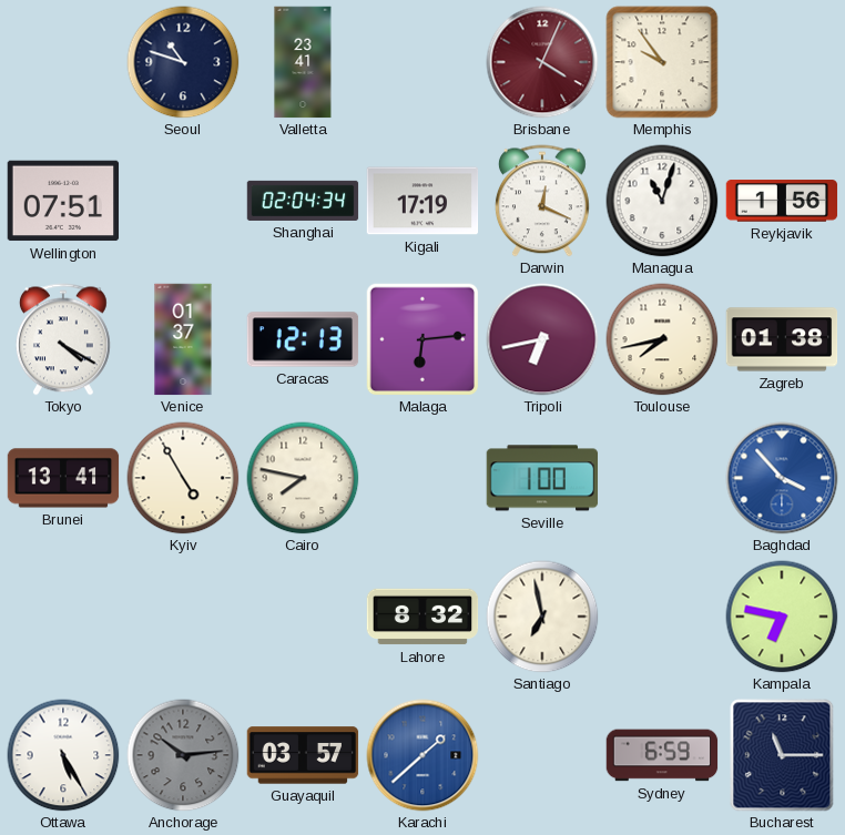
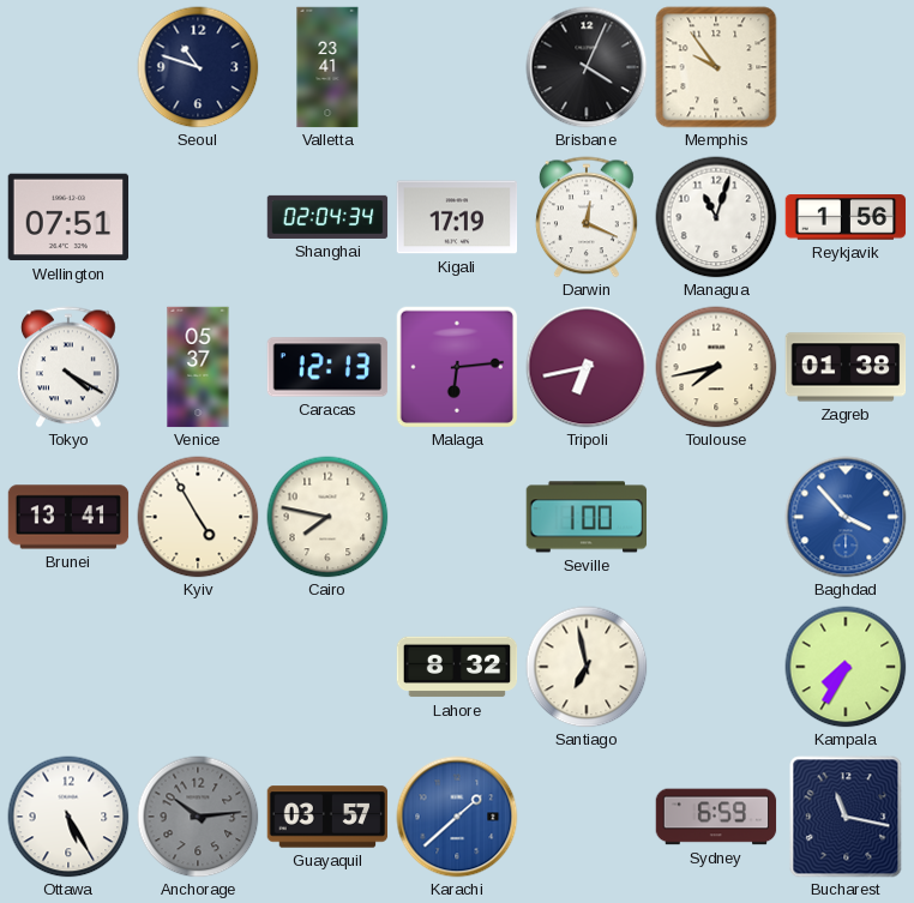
Brisbane dial: burgundy -> black (587, 67)
Venice: 01:37 -> 05:37 (198, 367)
Kampala: 6:47 -> 7:35 (846, 667)
Bucharest: 11:15 -> 11:17 (846, 817)
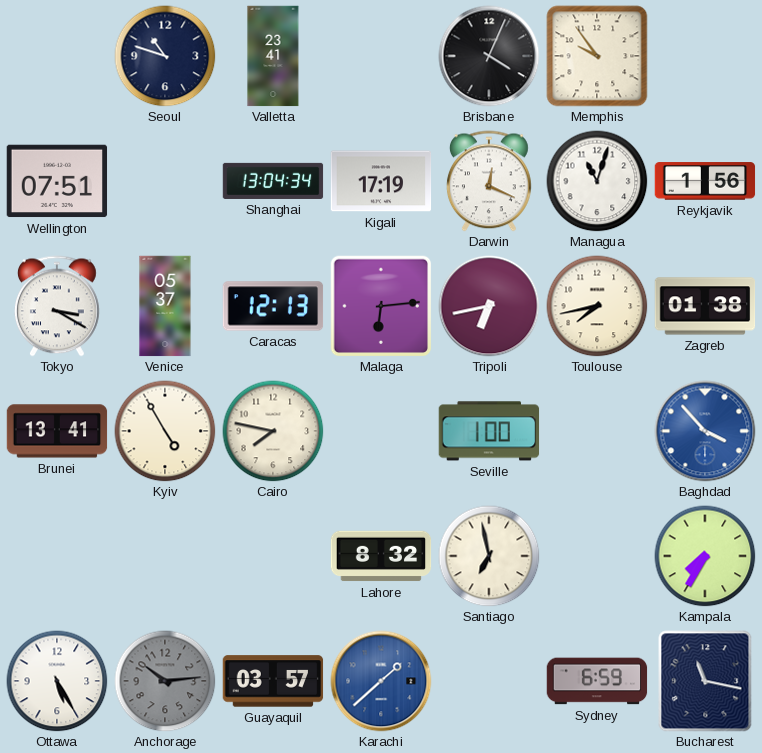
Shanghai: 02:04 -> 13:04 (273, 181)
Tokyo: 4:20 -> 3:20 (57, 306)
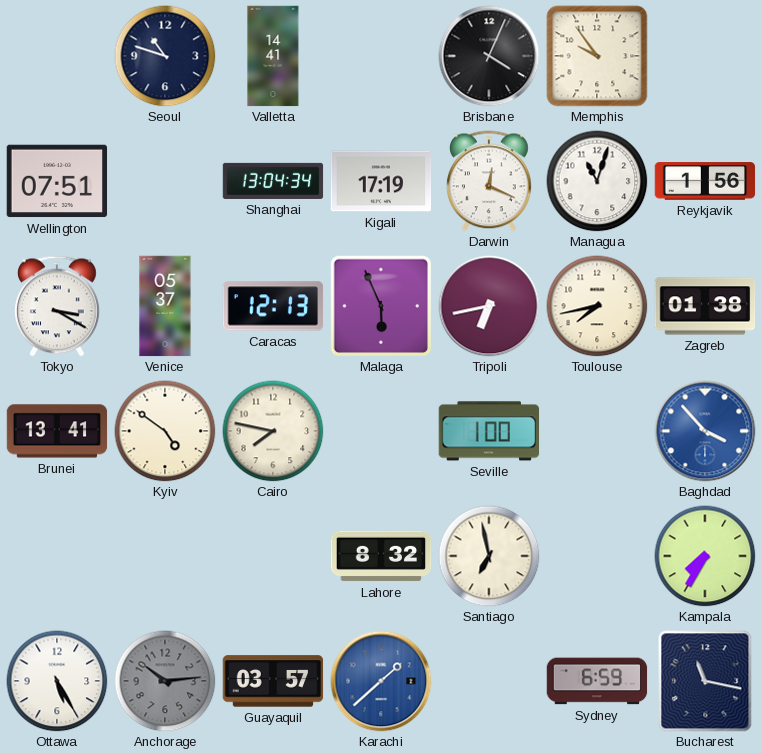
Valletta: 23:41 -> 14:41 (273, 56)
Malaga: 6:14 -> 5:56 (381, 306)
Kyiv: 4:55 -> 4:51 (165, 431)
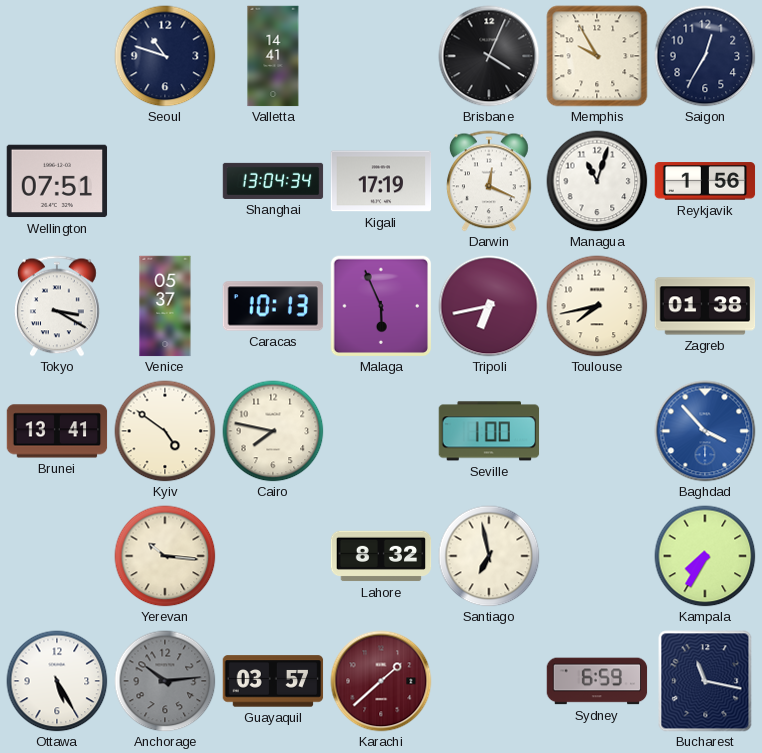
Memphis: 9:54 -> 9:55 (597, 56)
Saigon: none -> 12:35 (705, 56)
Caracas: 12:13 -> 10:13 (273, 306)
Yerevan: none -> 10:16 (165, 556)
Karachi dial: blue -> burgundy (381, 681)
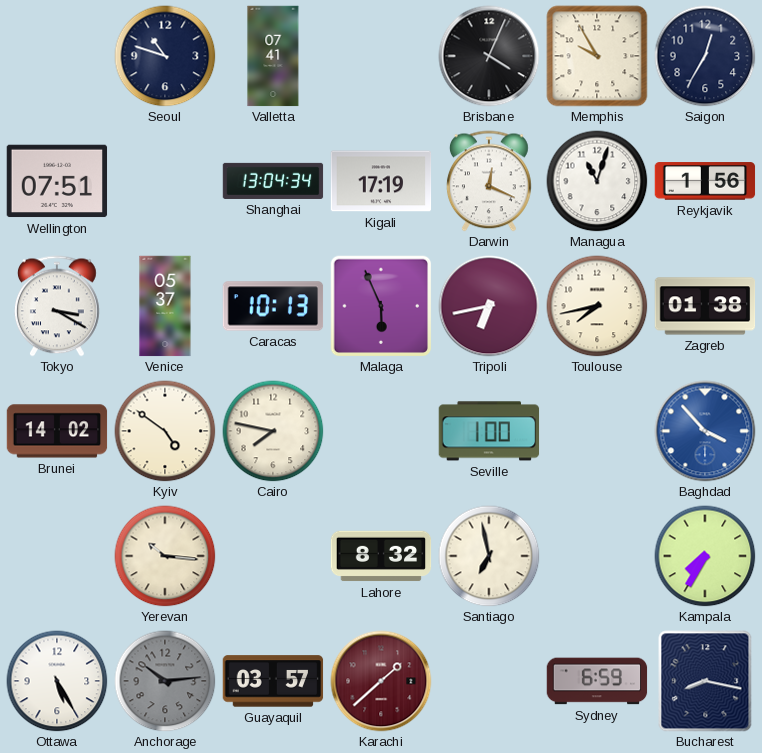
Valletta: 14:41 -> 07:41 (273, 56)
Brunei: 13:41 -> 14:02 (57, 431)
Bucharest: 11:17 -> 8:17 (705, 681)
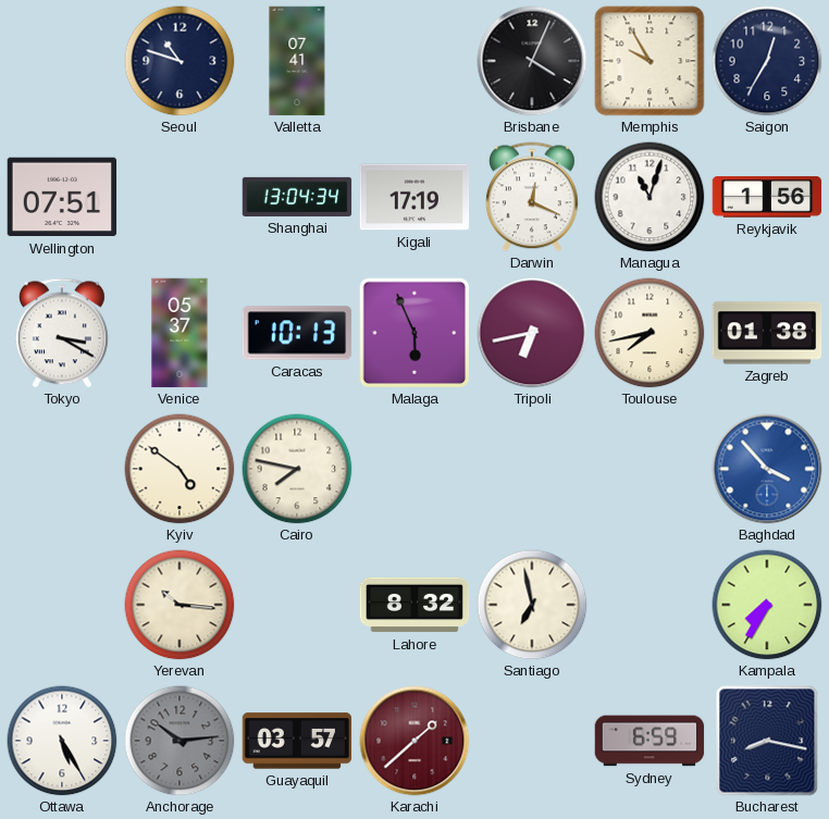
Brunei: 14:02 -> none (57, 431)
Seville: 1:00 -> none (489, 431)
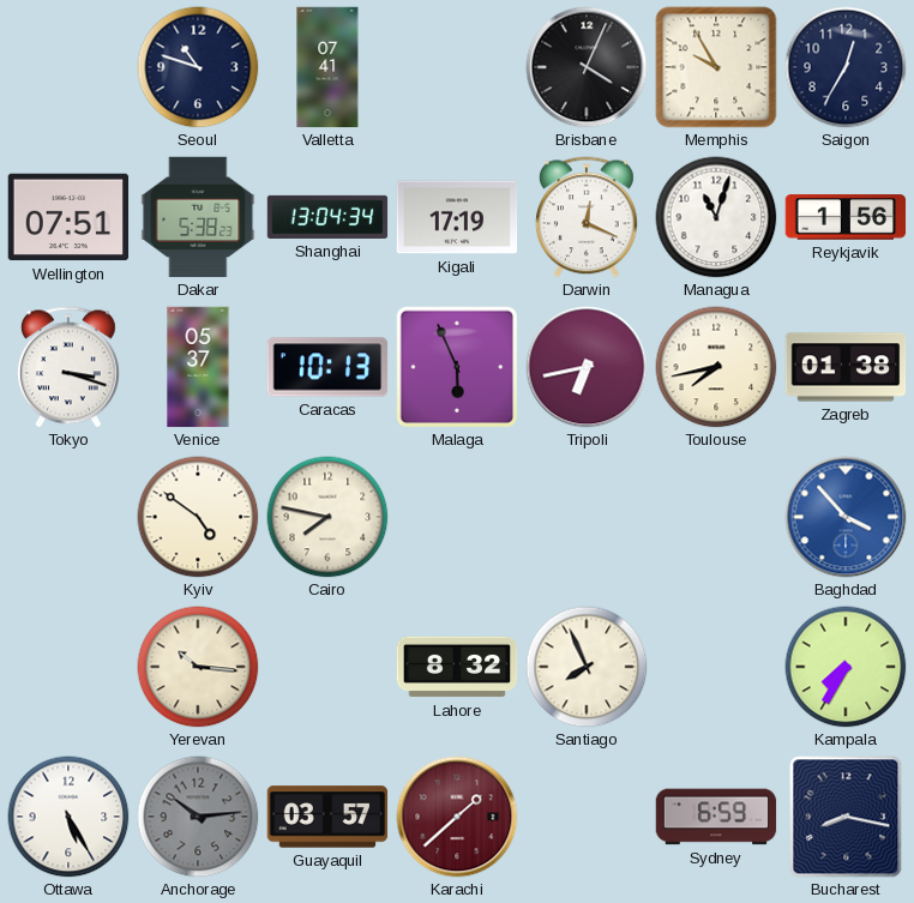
Dakar: none -> 5:38 (198, 217)
Tokyo: 3:20 -> 3:18 (68, 367)
Santiago: 6:58 -> 7:56 (587, 667)
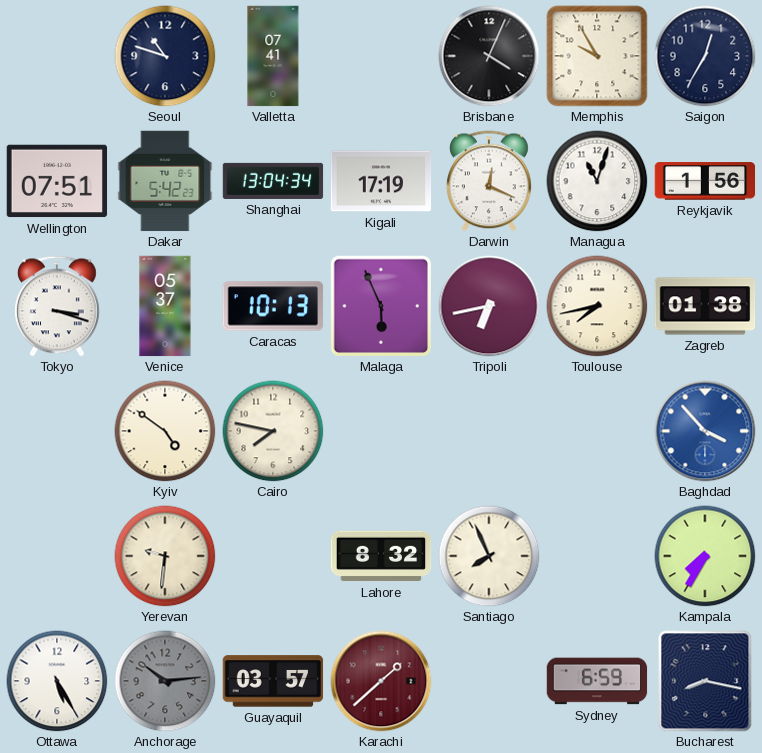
Dakar: 5:38 -> 5:42 (165, 181)
Yerevan: 10:16 -> 9:31 (165, 556)
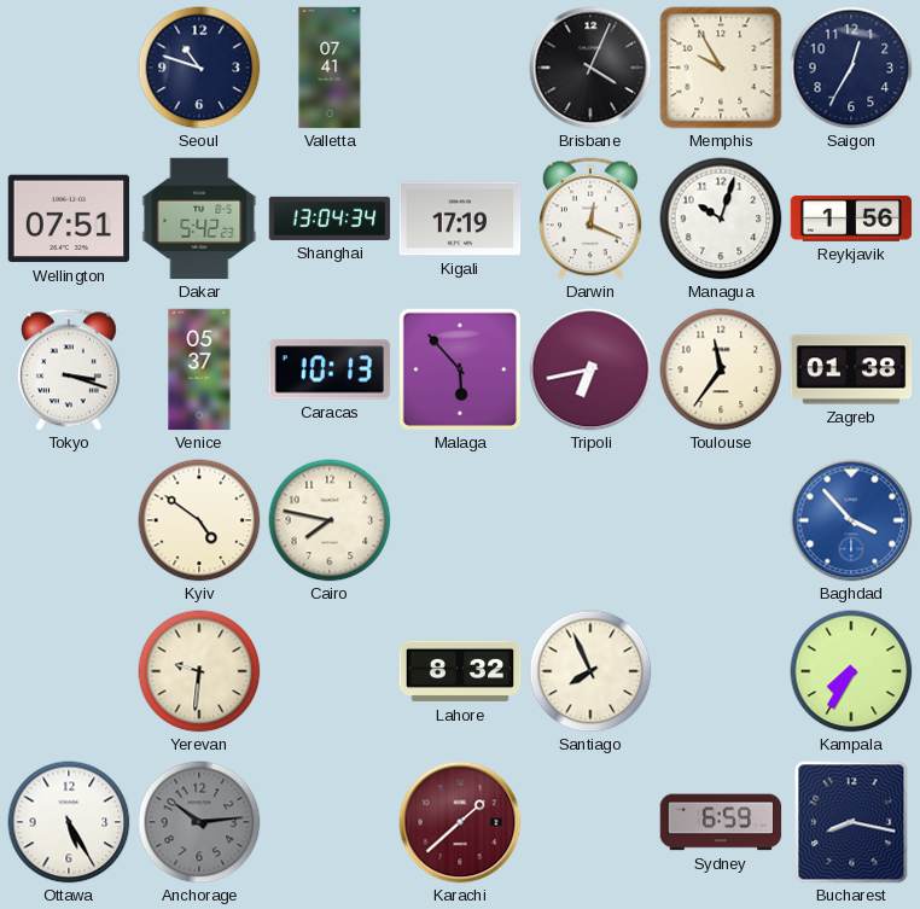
Managua: 11:03 -> 10:03 (721, 218)
Malaga: 5:56 -> 5:53 (460, 369)
Toulouse: 7:43 -> 11:36 (721, 369)
Guayaquil: 03:57 -> none (273, 681)
